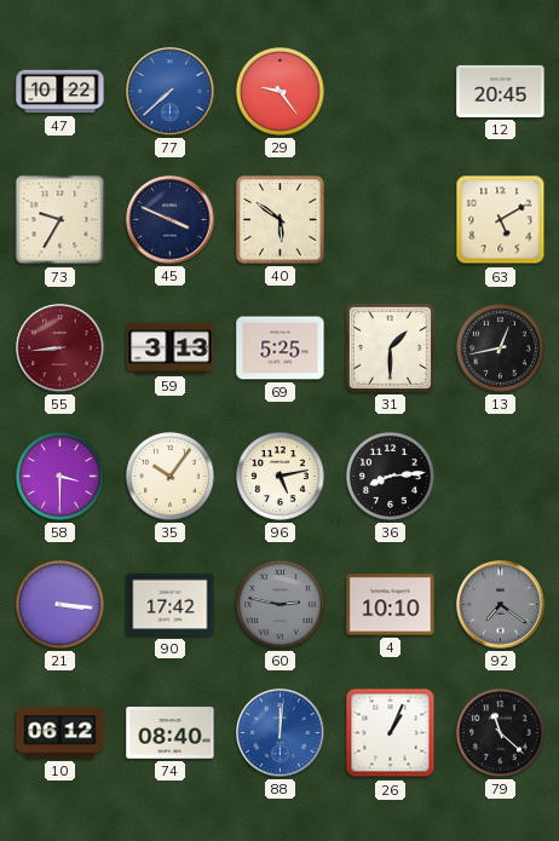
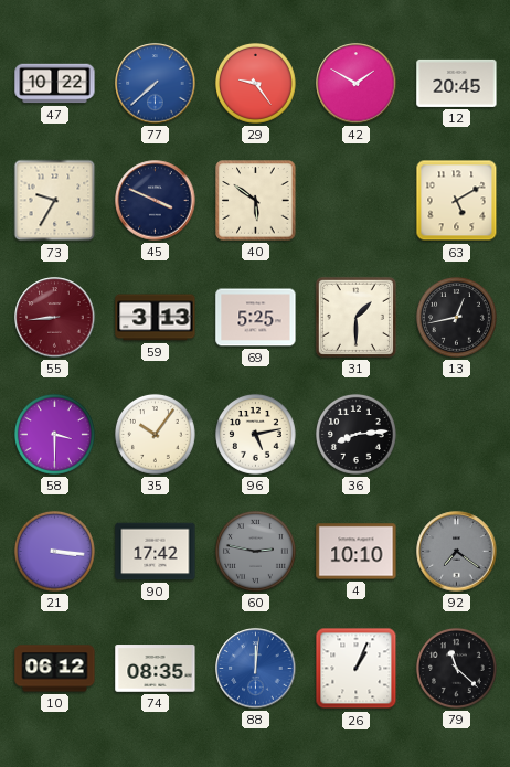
42: none -> 1:50 (357, 84)
74: 08:40 -> 08:35 (156, 669)
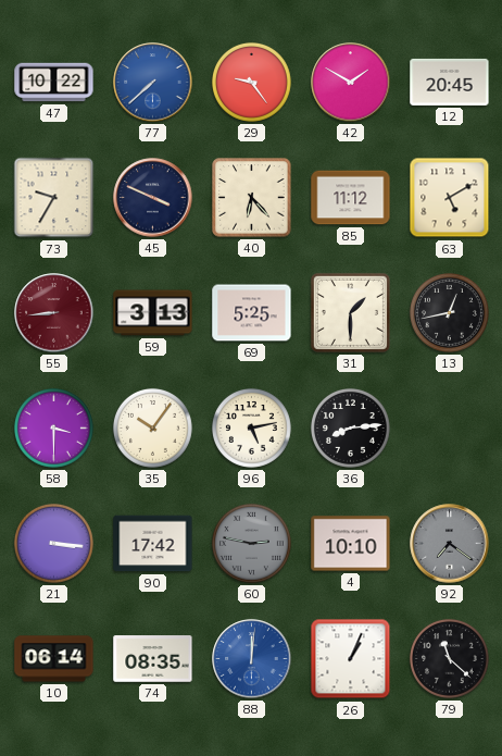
40: 5:51 -> 6:23 (252, 198)
85: none -> 11:12 (351, 198)
10: 06:12 -> 06:14 (54, 659)
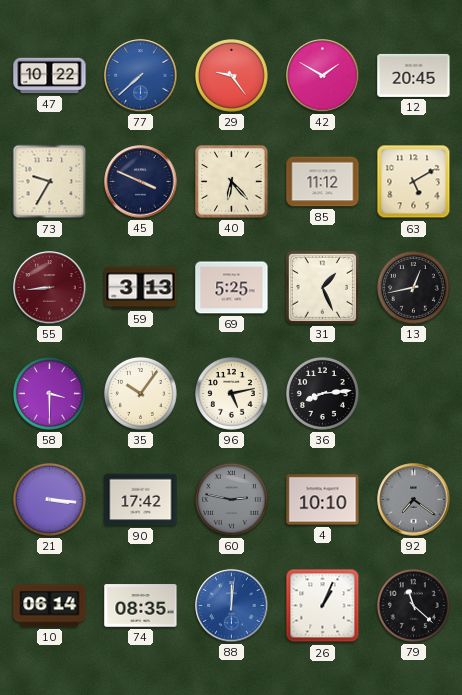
31: 1:30 -> 1:26 (322, 287)
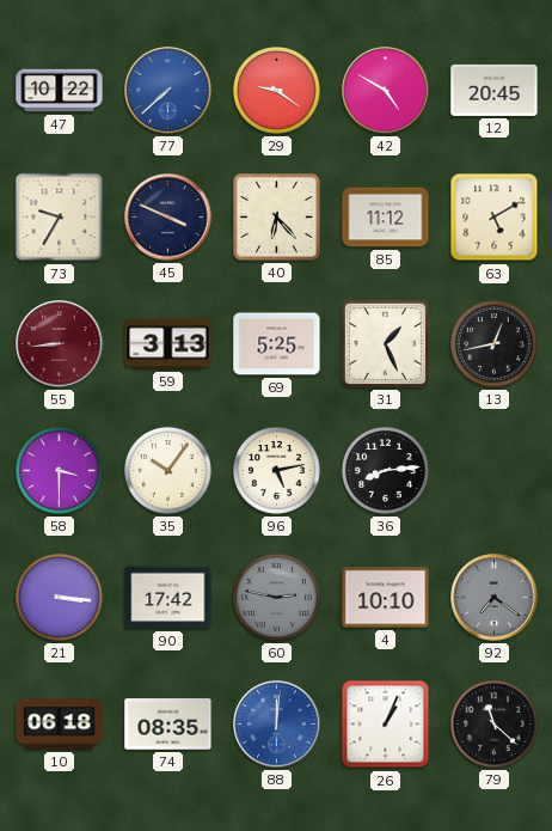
29: 9:24 -> 9:21 (276, 90)
42: 1:50 -> 4:50 (386, 91)
10: 06:14 -> 06:18 (60, 725)
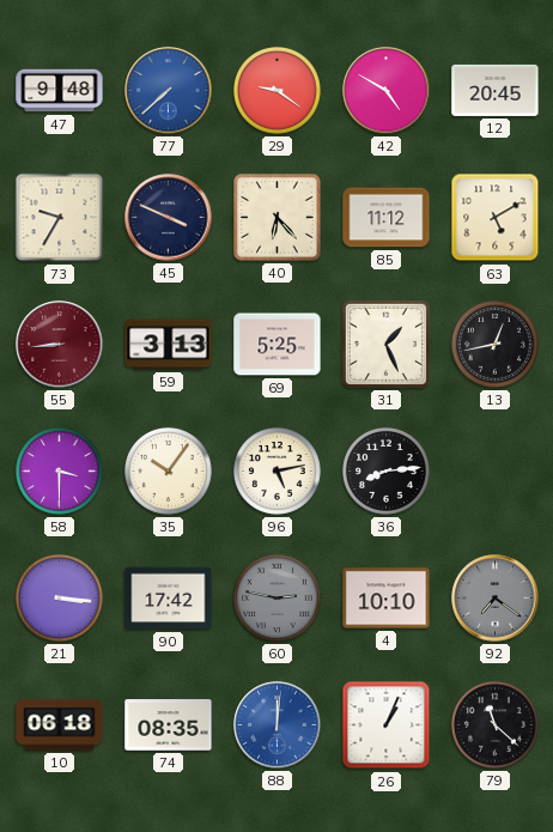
47: 10:22 -> 9:48 (60, 91)
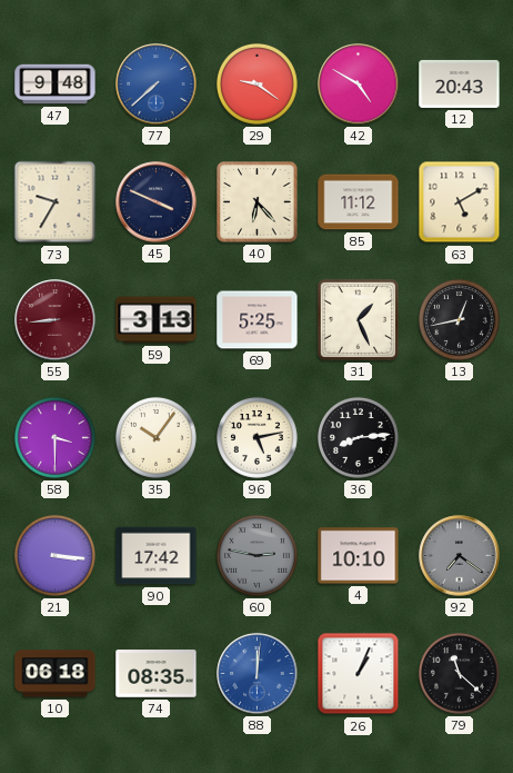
12: 20:45 -> 20:43 (460, 83)
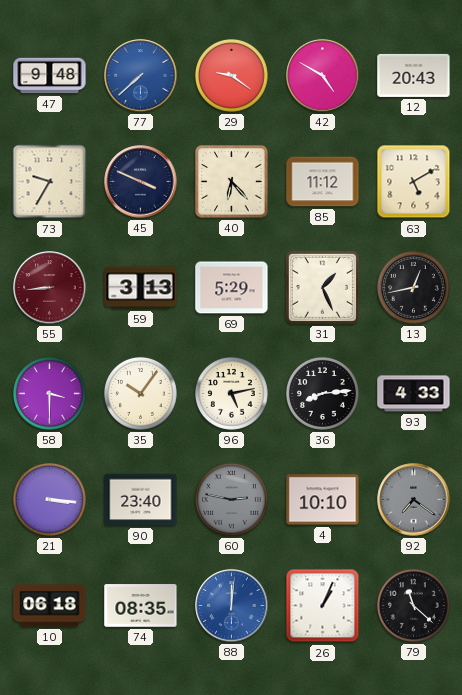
69: 5:25 -> 5:29 (232, 288)
93: none -> 4:33 (414, 394)
90: 17:42 -> 23:40 (141, 500)
